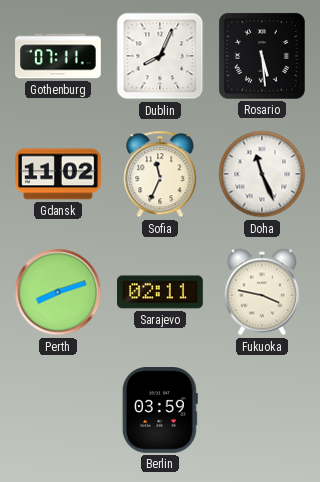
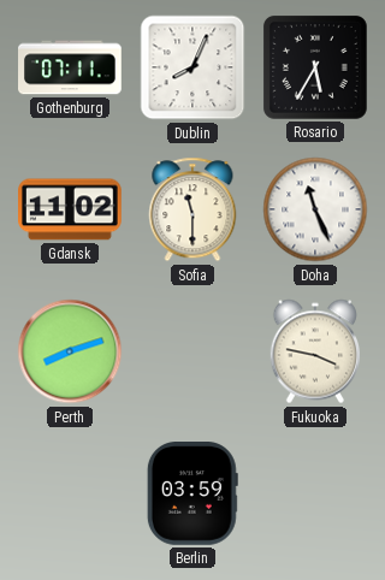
Rosario: 5:29 -> 5:35 (315, 67)
Sofia: 11:34 -> 11:30 (192, 209)
Sarajevo: 02:11 -> none (160, 292)
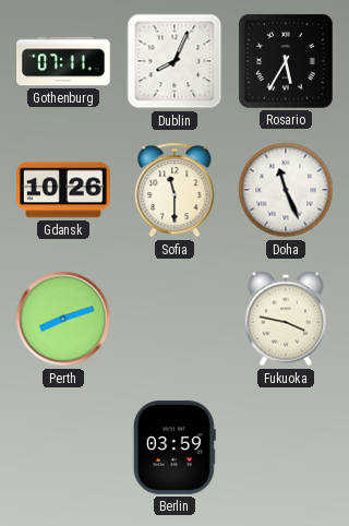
Gdansk: 11:02 -> 10:26 (64, 190)
